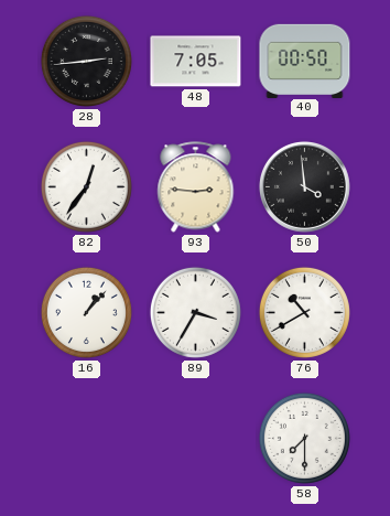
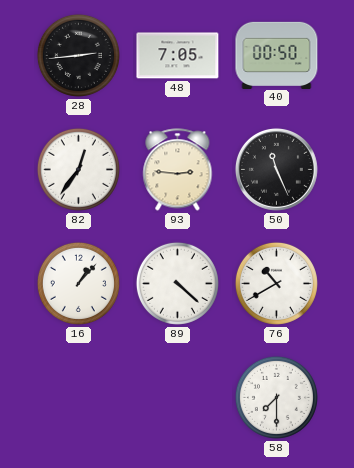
50: 3:59 -> 11:26 (276, 169)
89: 3:35 -> 4:22 (177, 283)
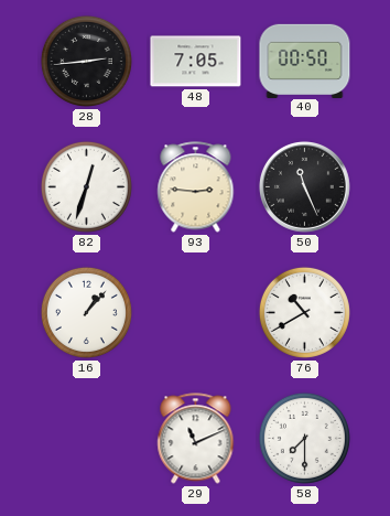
82: 12:36 -> 12:33 (86, 186)
89: 4:22 -> none (177, 283)
29: none -> 11:11 (196, 439)
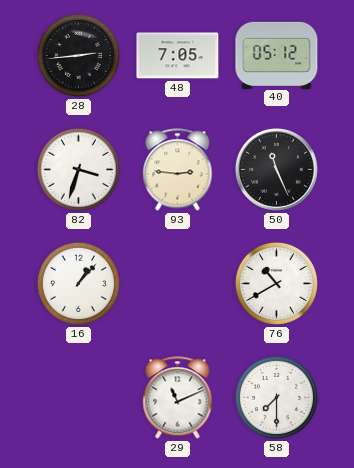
40: 00:50 -> 05:12 (277, 55)
82: 12:33 -> 3:33 (78, 169)
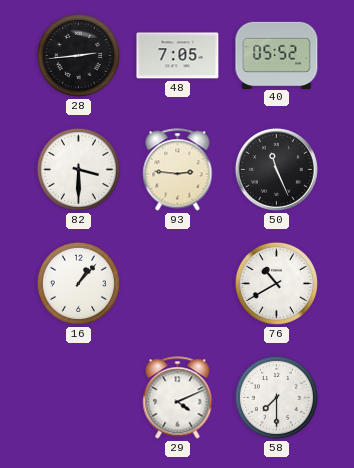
40: 05:12 -> 05:52 (277, 55)
82: 3:33 -> 3:30 (78, 169)
29: 11:11 -> 4:11 (178, 398)
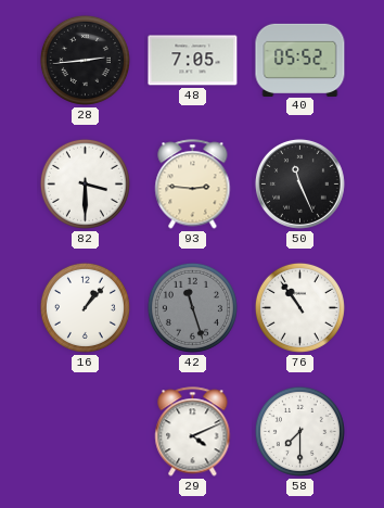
42: none -> 11:27 (192, 307)
76: 10:40 -> 10:54 (299, 307)
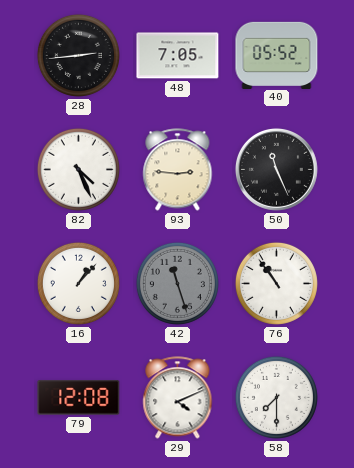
82: 3:30 -> 4:26 (78, 169)
79: none -> 12:08 (79, 398)
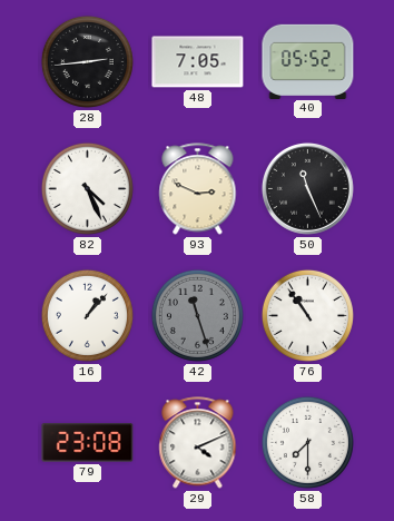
93: 2:46 -> 2:49 (198, 189)
79: 12:08 -> 23:08 (88, 443)
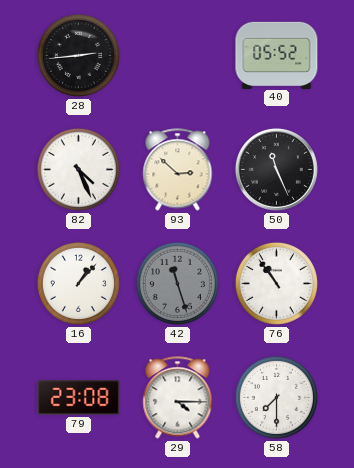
48: 7:05 -> none (198, 62)
93: 2:49 -> 2:52 (178, 170)
29: 4:11 -> 4:15 (178, 398)
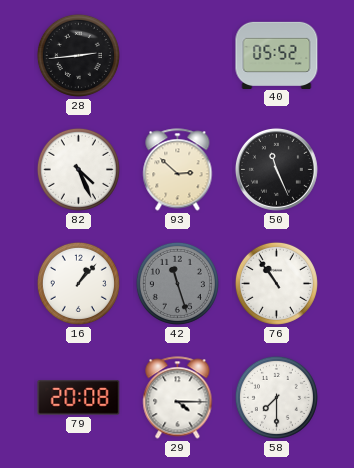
79: 23:08 -> 20:08 (79, 398)
